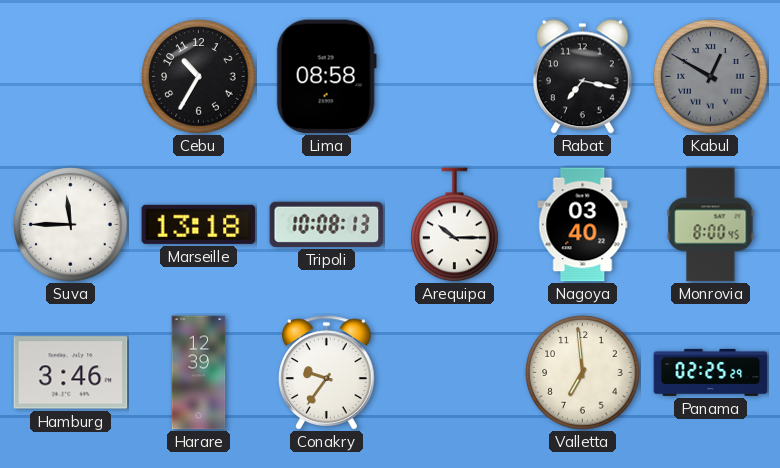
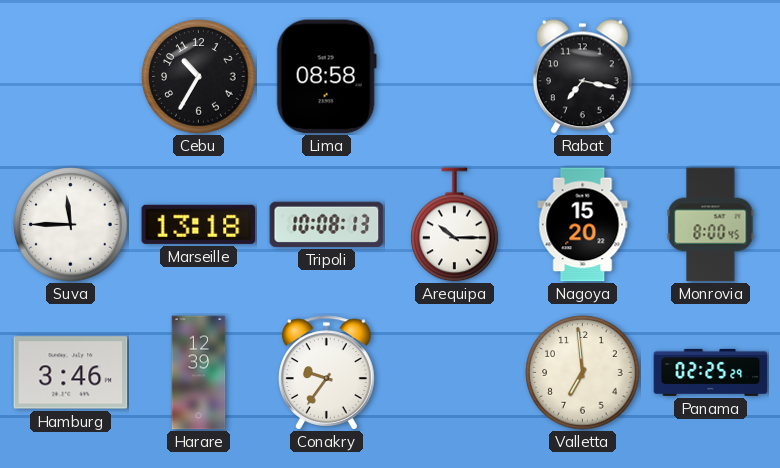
Kabul: 12:50 -> none (711, 77)
Nagoya: 03:40 -> 15:20 (583, 225)
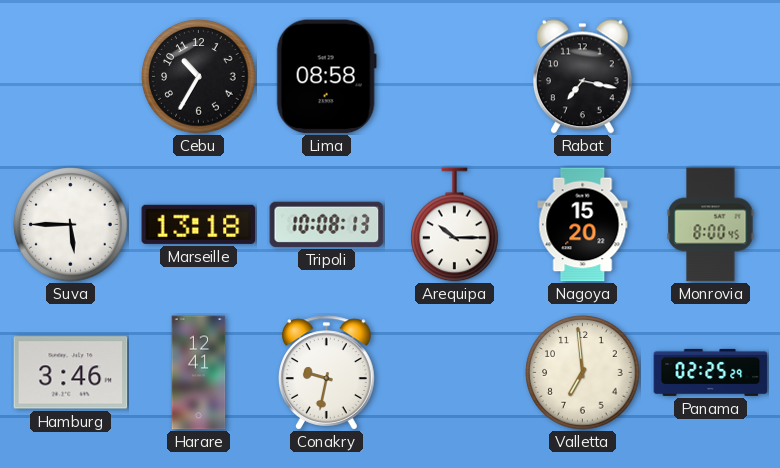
Suva: 11:45 -> 5:45 (71, 225)
Harare: 12:39 -> 12:41 (199, 373)
Conakry: 9:36 -> 9:32 (327, 373)
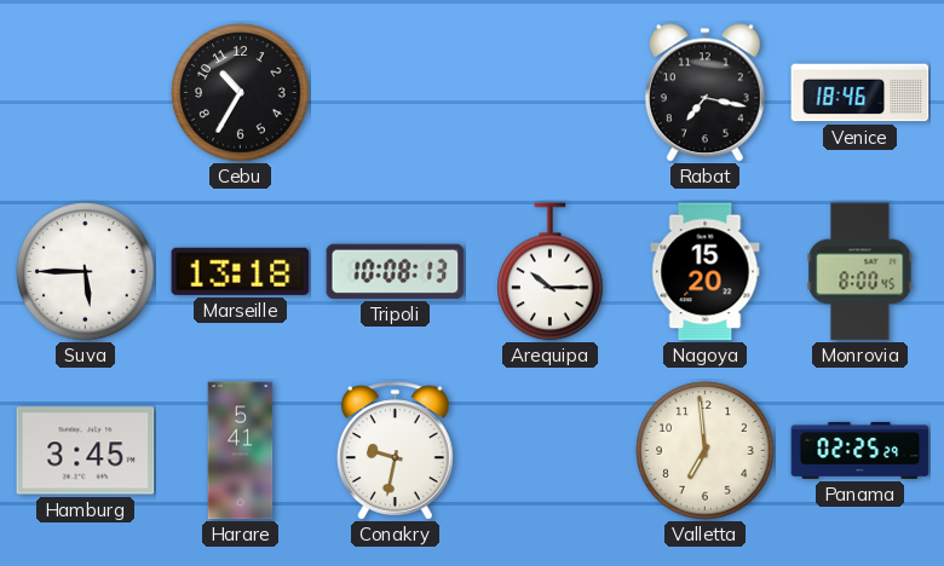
Lima: 08:58 -> none (326, 77)
Venice: none -> 18:46 (860, 93)
Hamburg: 3:46 -> 3:45 (86, 451)
Harare: 12:41 -> 5:41 (241, 451)
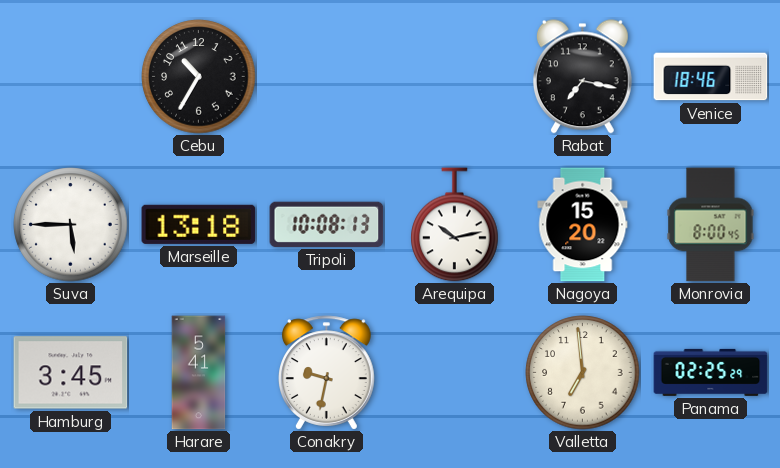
Arequipa: 10:15 -> 10:13 (455, 225)
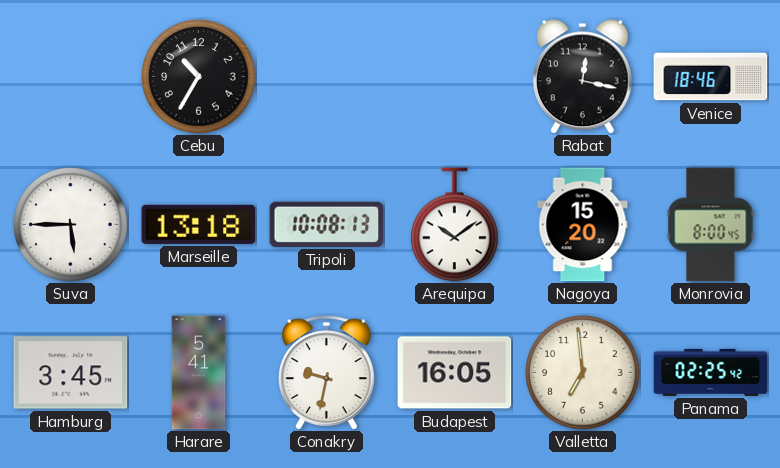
Rabat: 7:17 -> 12:17 (582, 77)
Arequipa: 10:13 -> 10:09 (455, 225)
Budapest: none -> 16:05 (455, 373)
Panama: 02:25:29 -> 02:25:42 (711, 372)
